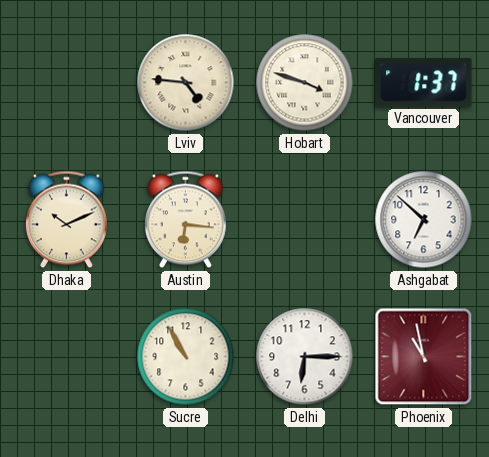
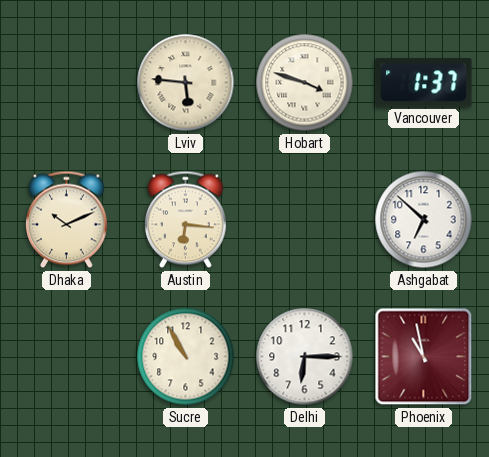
Lviv: 4:46 -> 5:46 (186, 83)
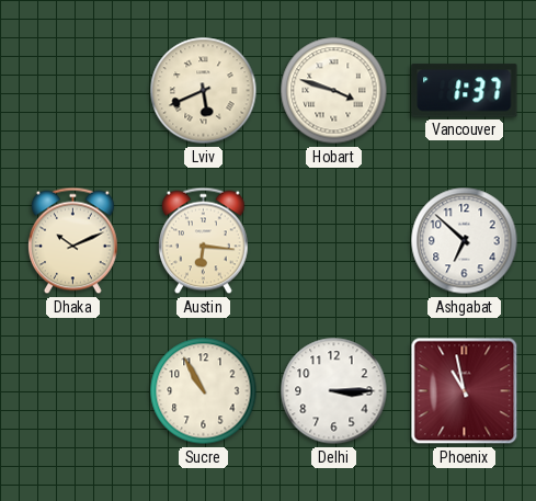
Lviv: 5:46 -> 5:41 (204, 91)
Delhi: 6:15 -> 3:15 (334, 391)
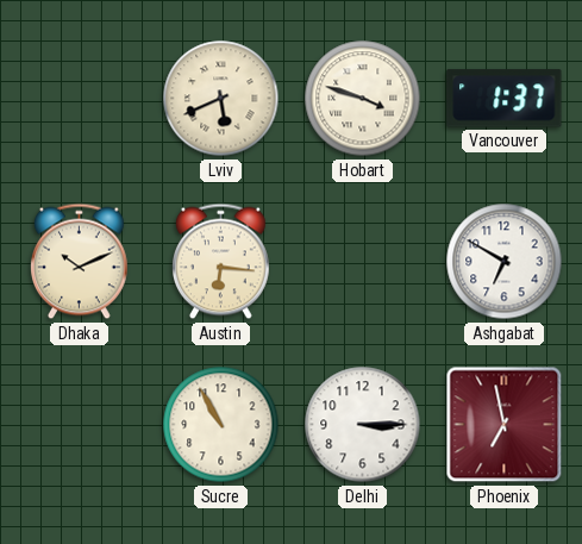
Ashgabat: 6:52 -> 6:50 (505, 262)
Phoenix: 10:58 -> 6:58 (505, 425)
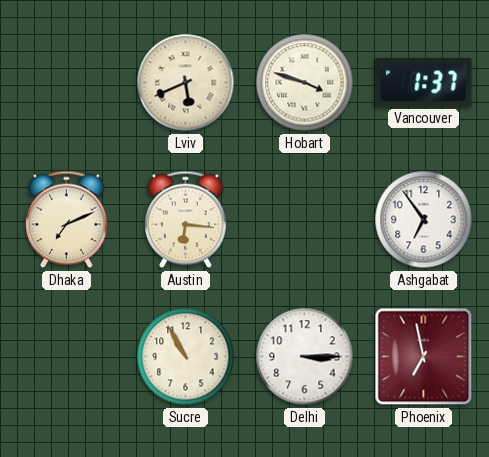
Dhaka: 10:11 -> 7:11 (67, 220)
Ashgabat: 6:50 -> 6:54 (424, 220)
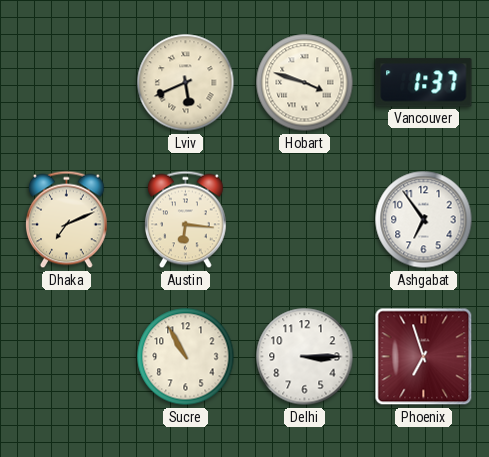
Phoenix: 6:58 -> 6:57 (424, 357)
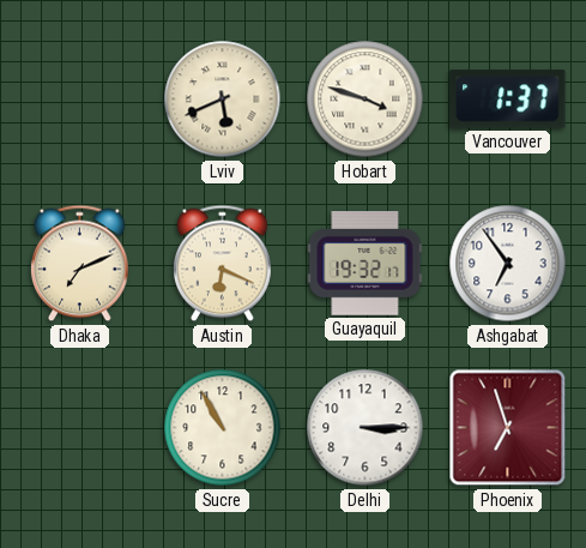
Austin: 6:16 -> 6:19 (223, 264)
Guayaquil: none -> 19:32 (366, 264)
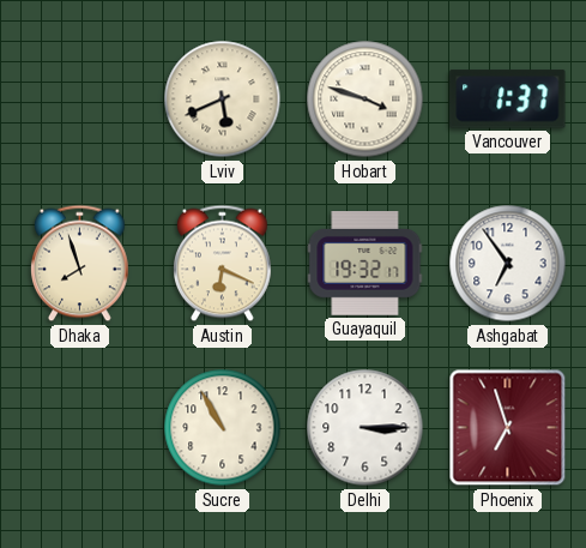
Dhaka: 7:11 -> 7:57 (80, 264)
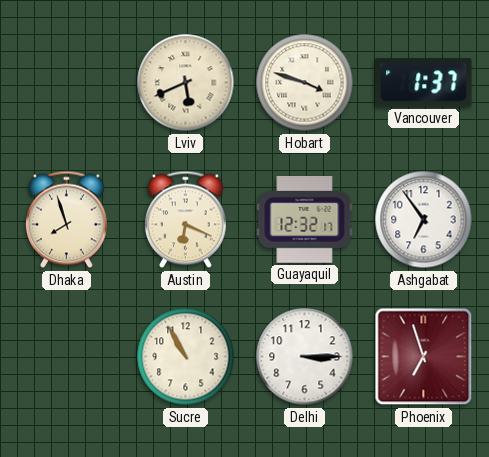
Guayaquil: 19:32 -> 12:32 (305, 220)
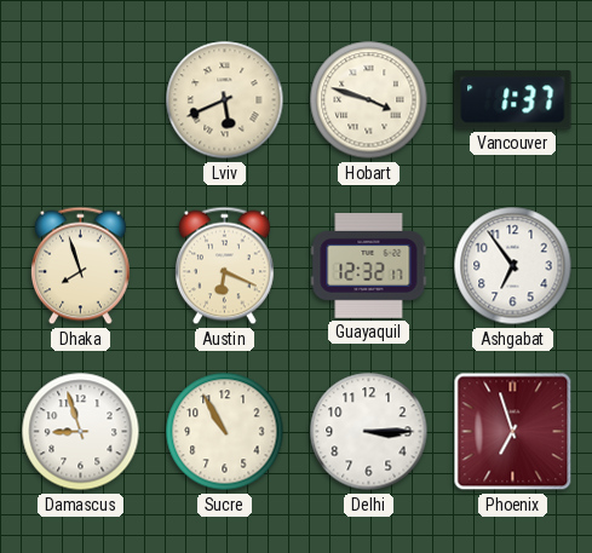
Damascus: none -> 8:57 (81, 432)
